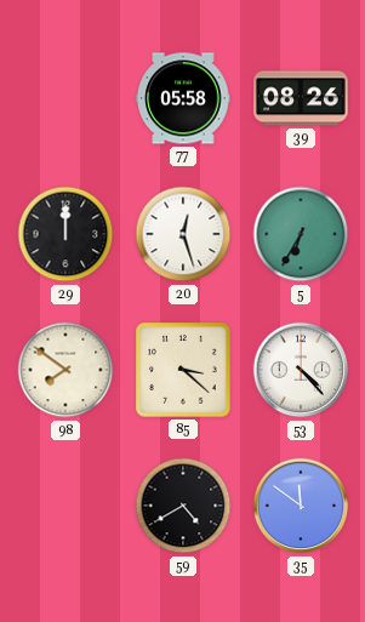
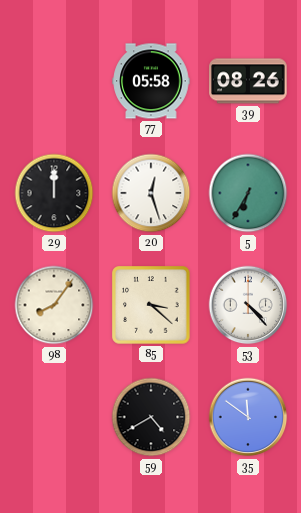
98: 7:51 -> 8:06 (54, 305)
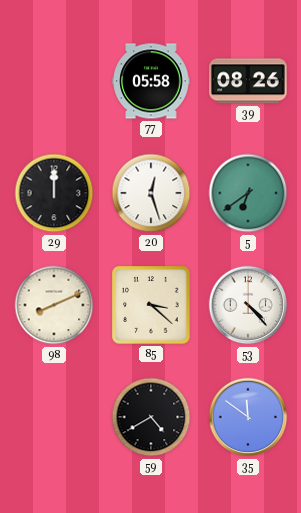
5: 6:35 -> 6:39 (248, 193)
98: 8:06 -> 8:11 (54, 305)
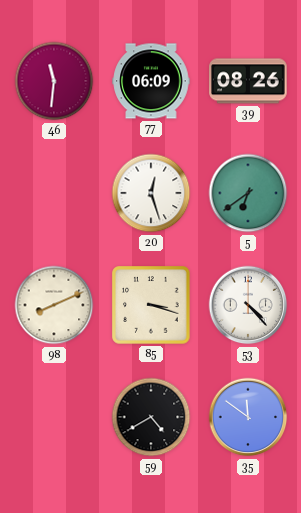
46: none -> 11:31 (54, 81)
77: 05:58 -> 06:09 (151, 81)
29: 12:00 -> none (54, 193)
85: 3:22 -> 3:18 (151, 305)
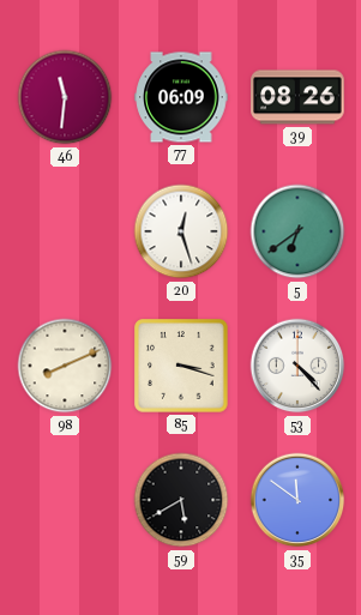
59: 4:40 -> 5:40 (181, 500)
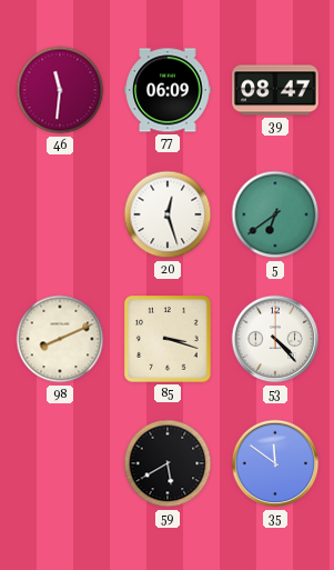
39: 08:26 -> 08:47 (275, 90)
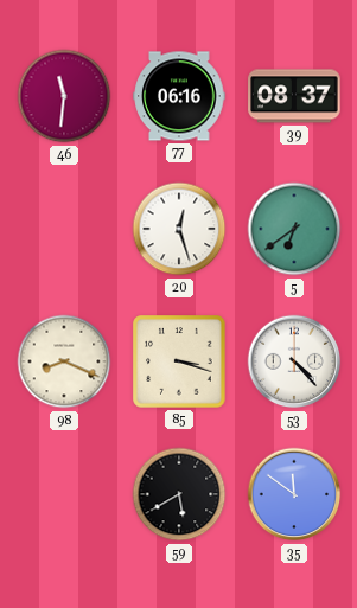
77: 06:09 -> 06:16 (179, 96)
39: 08:47 -> 08:37 (294, 96)
98: 8:11 -> 8:19 (64, 361)
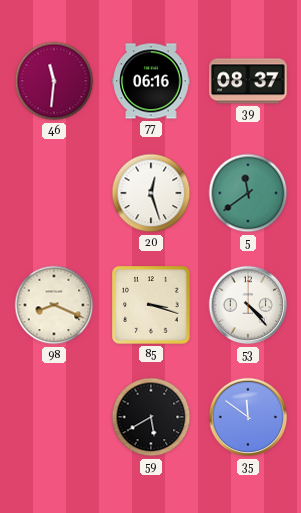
5: 6:39 -> 11:39 (248, 193)
